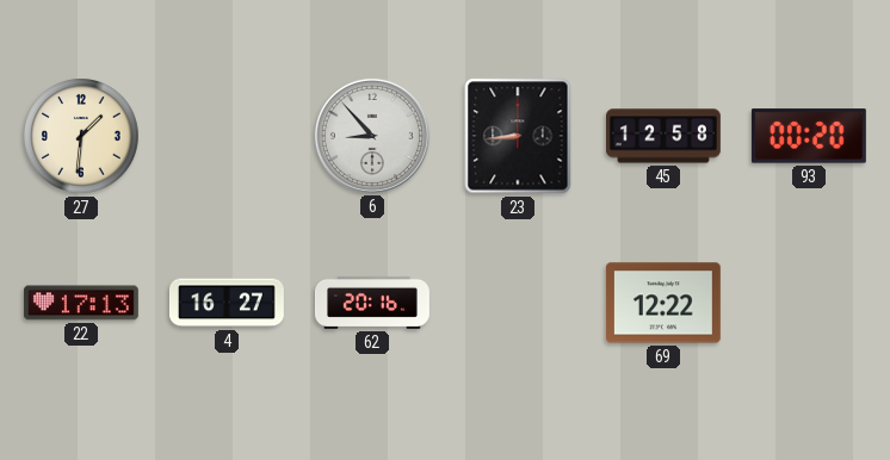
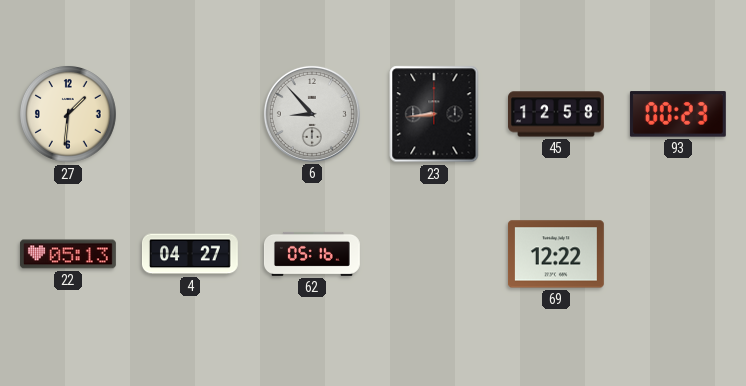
93: 00:20 -> 00:23 (678, 114)
22: 17:13 -> 05:13 (68, 254)
4: 16:27 -> 04:27 (190, 254)
62: 20:16 -> 05:16 (313, 254)
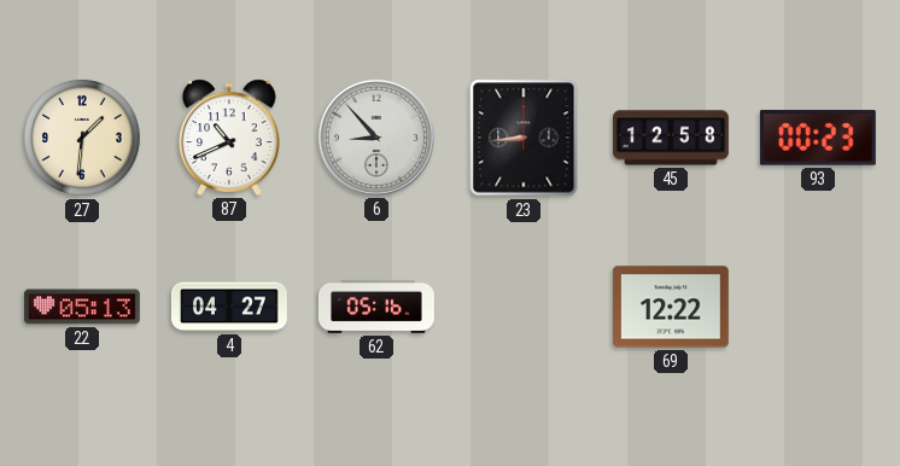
87: none -> 10:41 (229, 138)
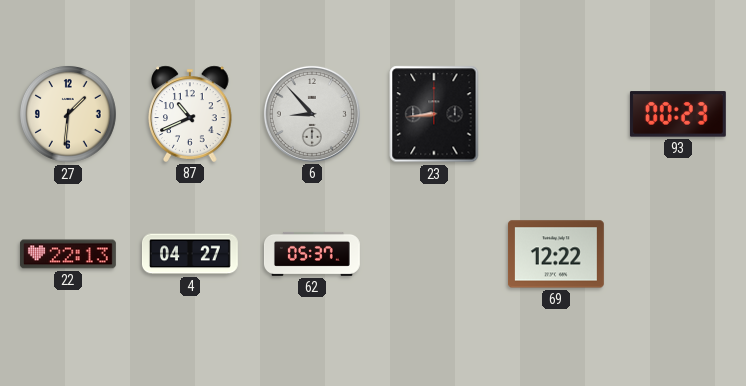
45: 12:58 -> none (672, 138)
22: 05:13 -> 22:13 (68, 254)
62: 05:16 -> 05:37 (313, 254)
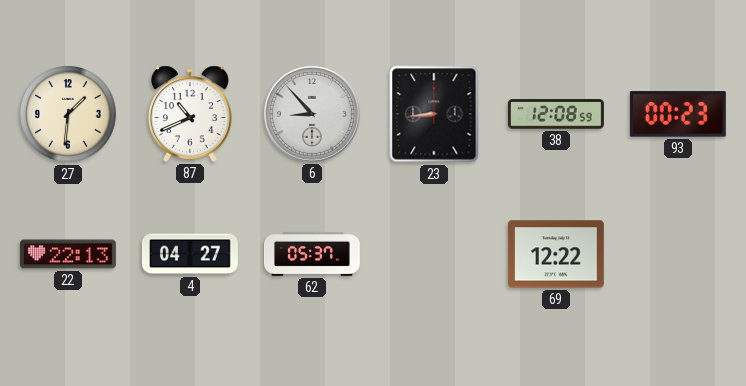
38: none -> 12:08 (556, 114)
